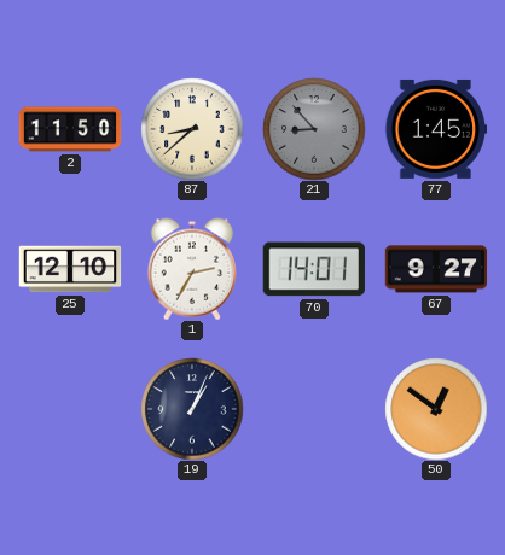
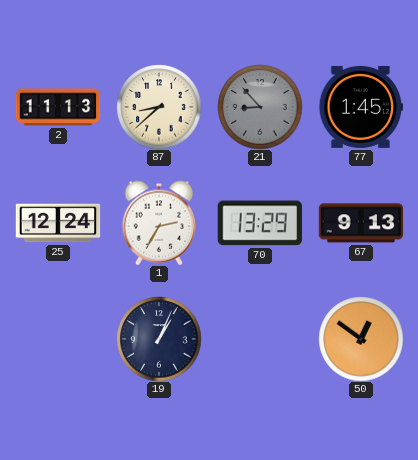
2: 11:50 -> 11:13 (58, 107)
25: 12:10 -> 12:24 (58, 223)
70: 14:01 -> 13:29 (259, 223)
67: 9:27 -> 9:13 (361, 223)
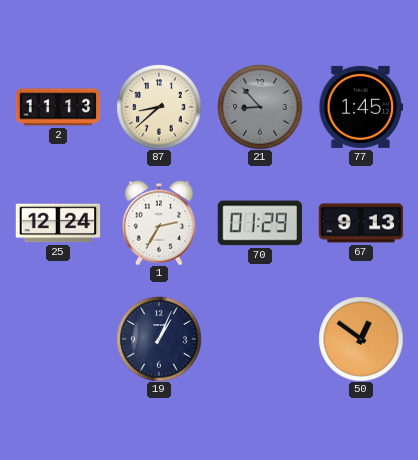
70: 13:29 -> 01:29 (259, 223)
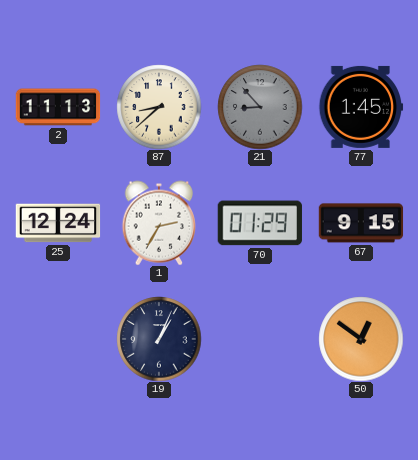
67: 9:13 -> 9:15 (361, 223)
